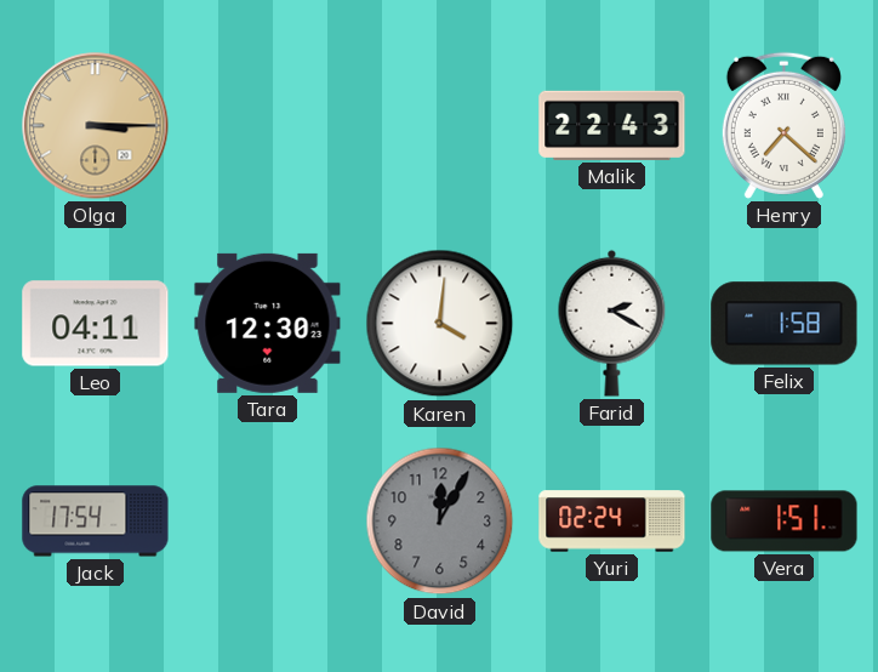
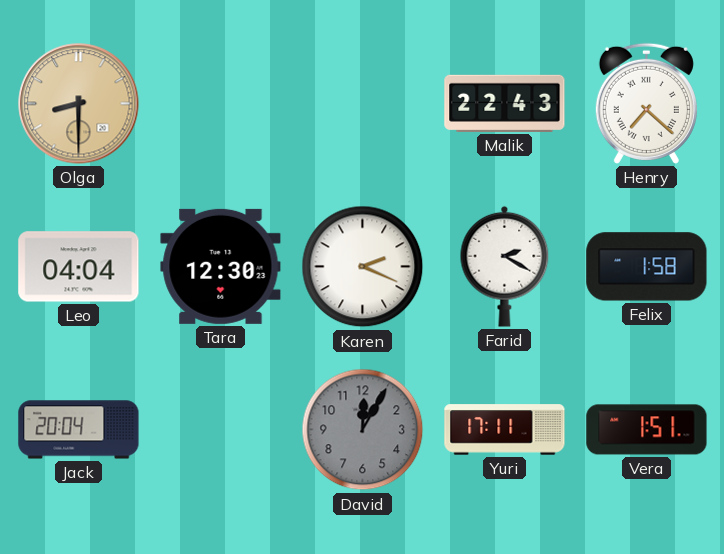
Olga: 3:15 -> 8:30 (79, 104)
Leo: 04:11 -> 04:04 (79, 267)
Karen: 4:01 -> 2:19 (363, 267)
Jack: 17:54 -> 20:04 (79, 430)
Yuri: 02:24 -> 17:11 (505, 430)
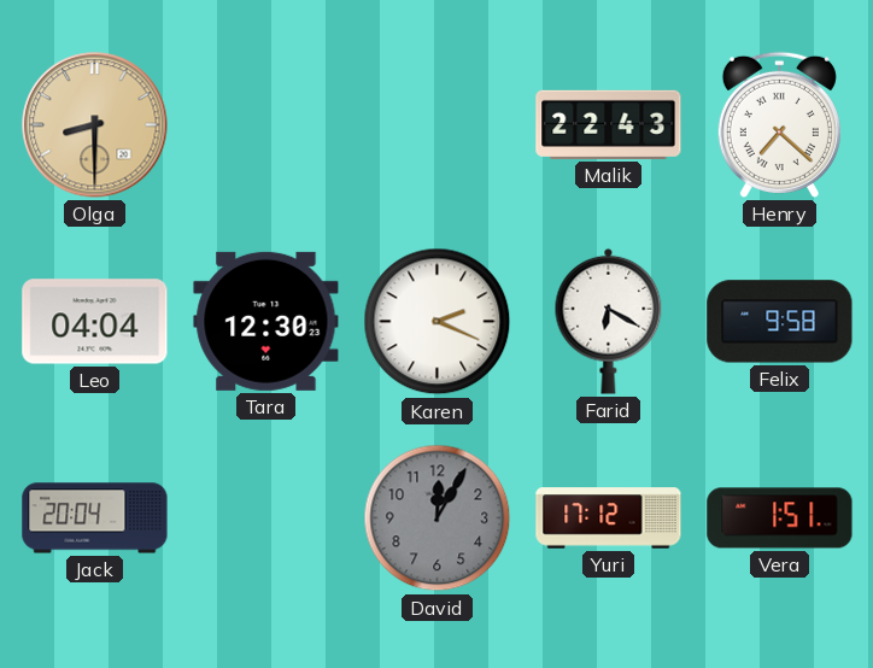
Farid: 2:20 -> 6:20 (609, 321)
Felix: 1:58 -> 9:58 (780, 322)
Yuri: 17:11 -> 17:12 (609, 518)
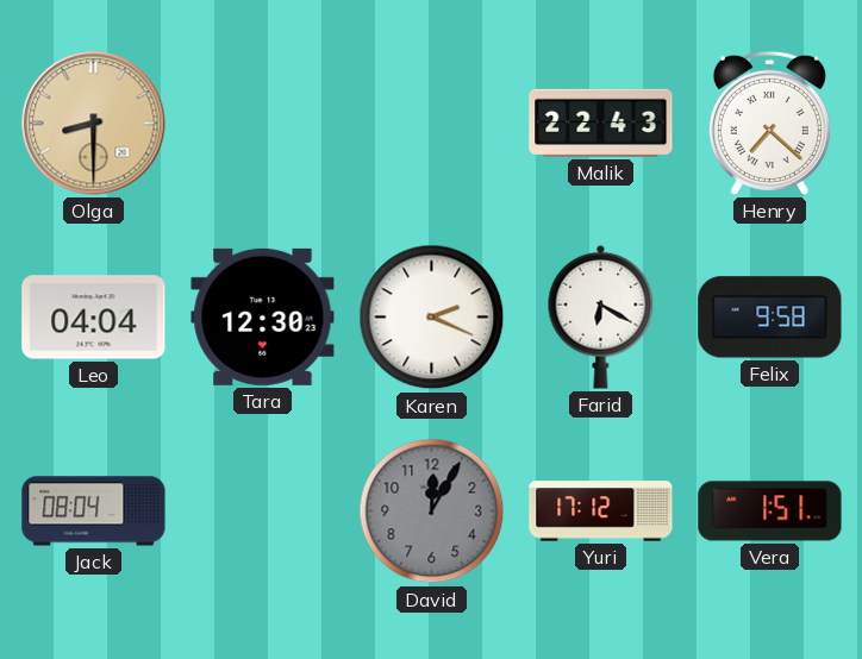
Jack: 20:04 -> 08:04 (94, 511)
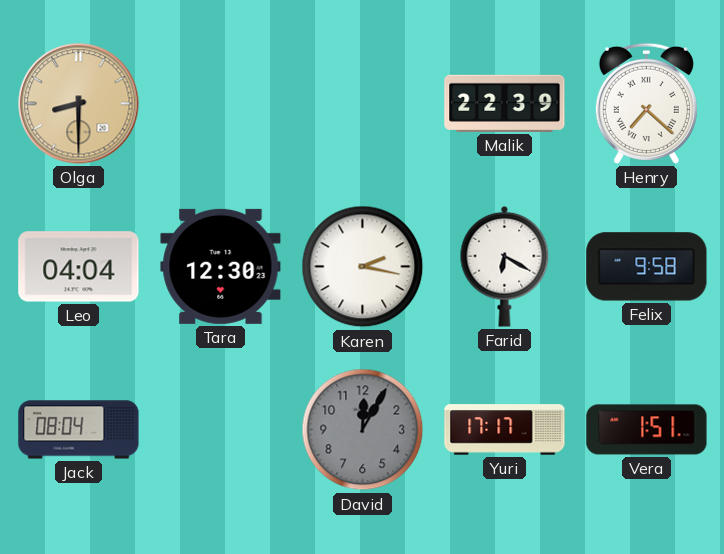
Malik: 22:43 -> 22:39 (505, 103)
Karen: 2:19 -> 2:17 (363, 267)
Yuri: 17:12 -> 17:17 (505, 430)
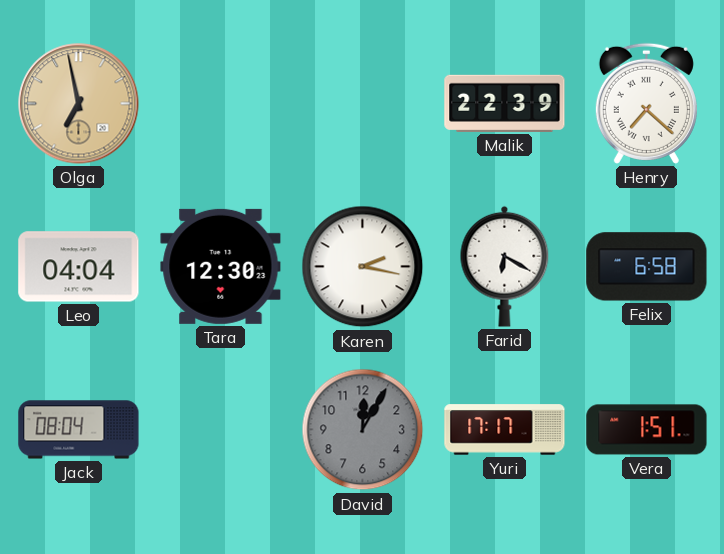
Olga: 8:30 -> 6:58 (79, 104)
Felix: 9:58 -> 6:58 (647, 267)
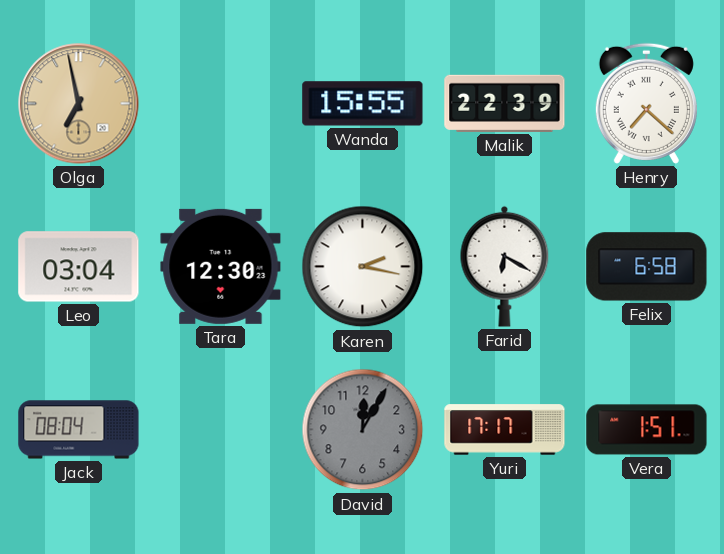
Wanda: none -> 15:55 (363, 104)
Leo: 04:04 -> 03:04 (79, 267)
